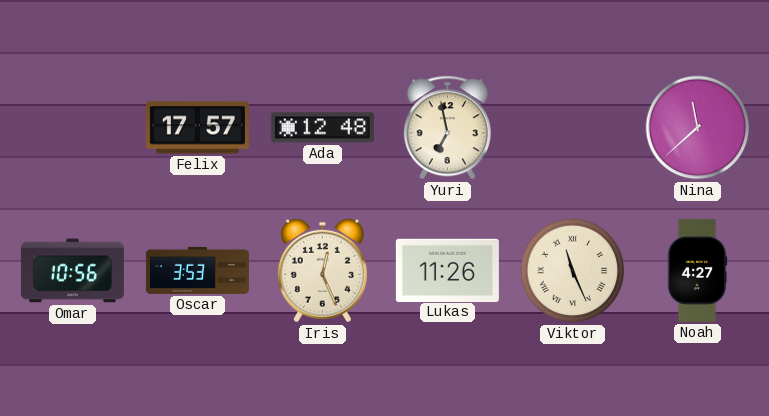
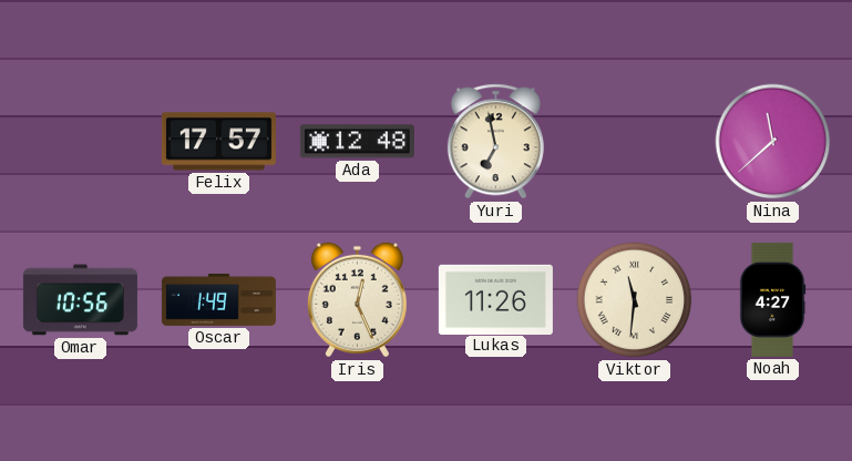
Oscar: 3:53 -> 1:49 (218, 299)
Viktor: 11:26 -> 11:31 (635, 300)
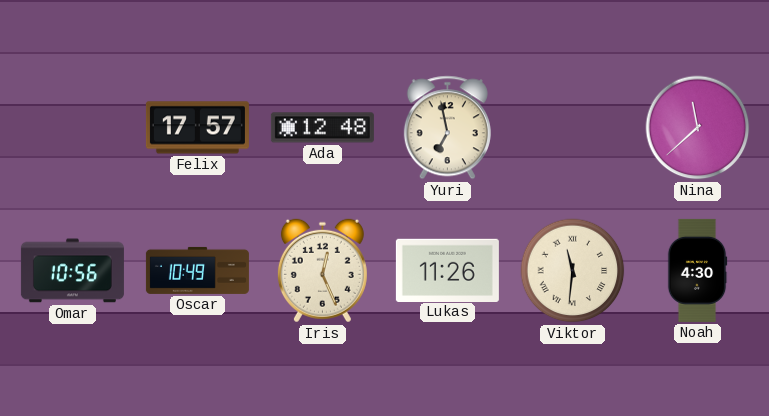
Oscar: 1:49 -> 10:49 (197, 270)
Noah: 4:27 -> 4:30 (697, 270)
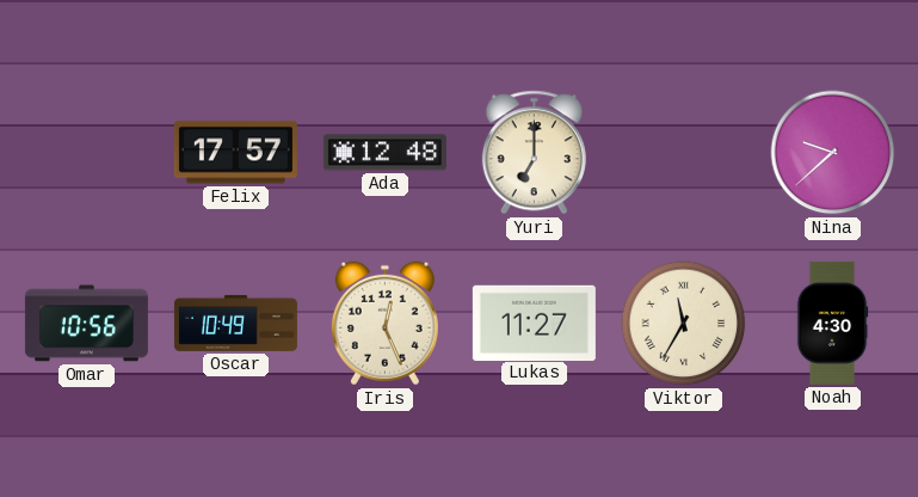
Yuri: 6:58 -> 7:00 (534, 153)
Nina: 11:38 -> 9:38 (833, 153)
Lukas: 11:26 -> 11:27 (534, 323)
Viktor: 11:31 -> 11:35 (684, 324)
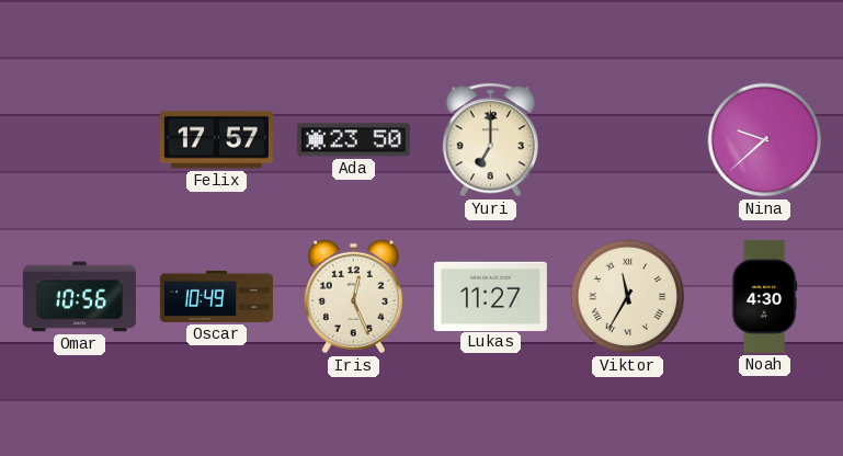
Ada: 12:48 -> 23:50 (353, 140)
